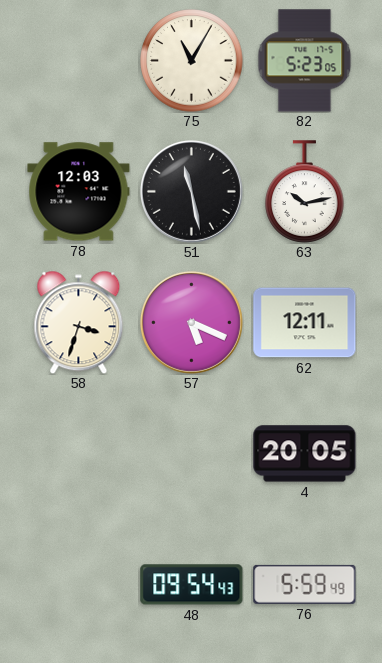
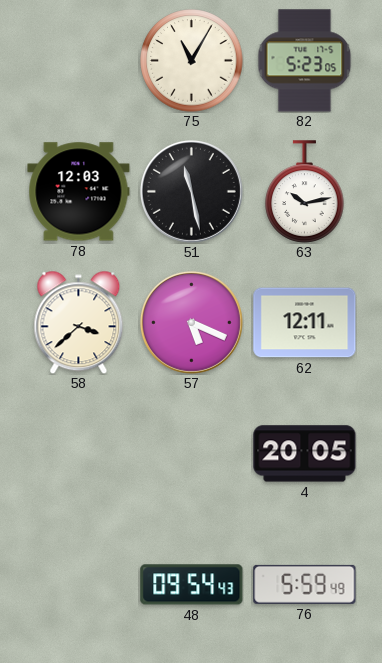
58: 3:33 -> 3:38 (79, 322)
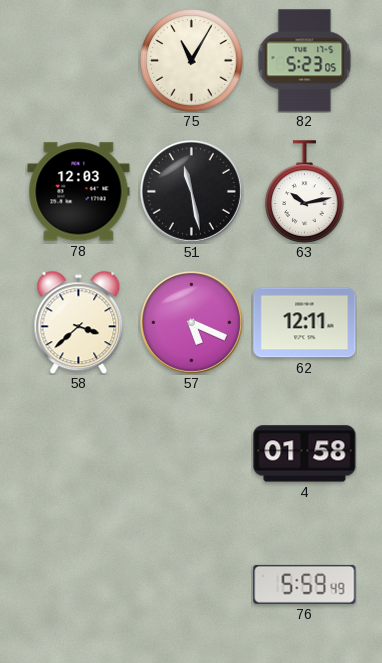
4: 20:05 -> 01:58 (305, 454)
48: 09:54 -> none (192, 585)
